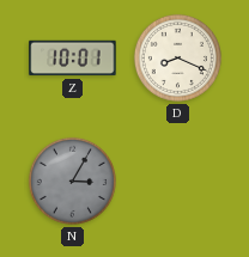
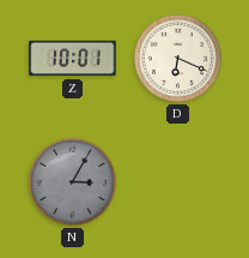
D: 8:19 -> 6:19 (177, 58)
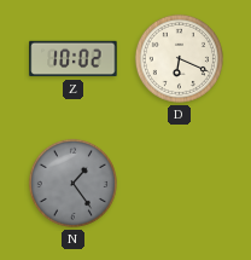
Z: 10:01 -> 10:02 (74, 59)
N: 3:05 -> 1:24 (72, 183)
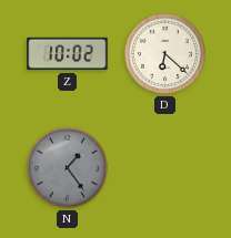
D: 6:19 -> 6:22 (164, 53)
